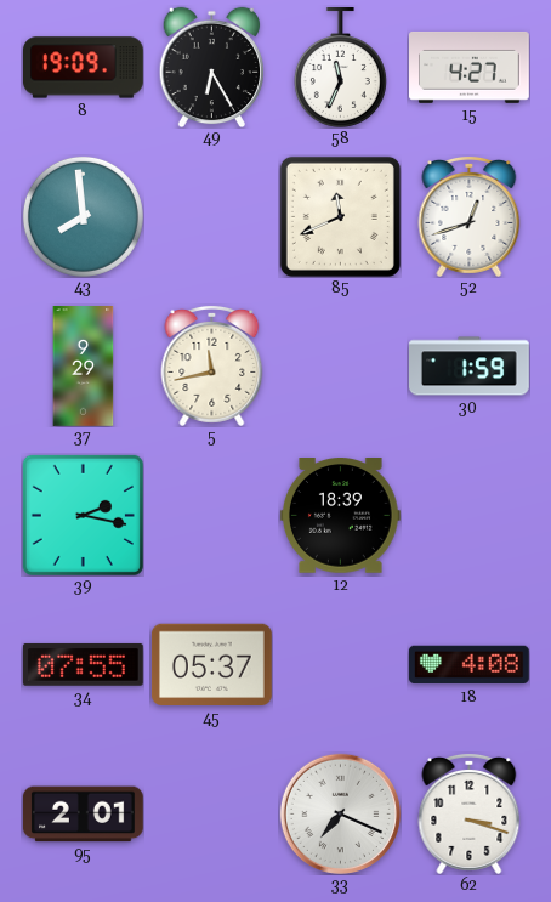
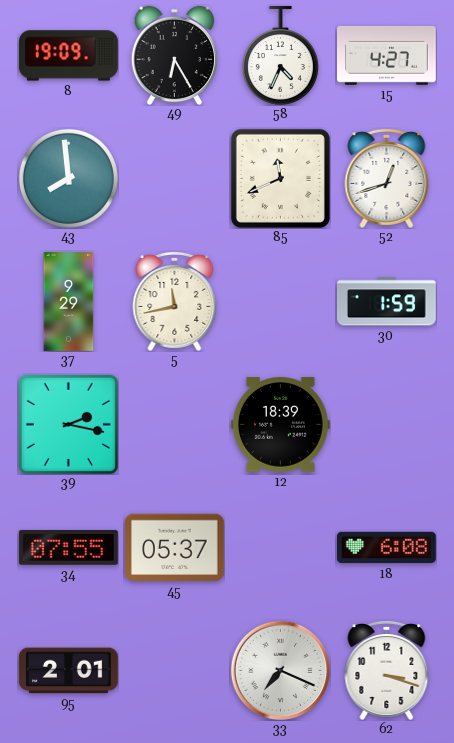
58: 11:34 -> 4:34 (280, 56)
18: 4:08 -> 6:08 (387, 548)
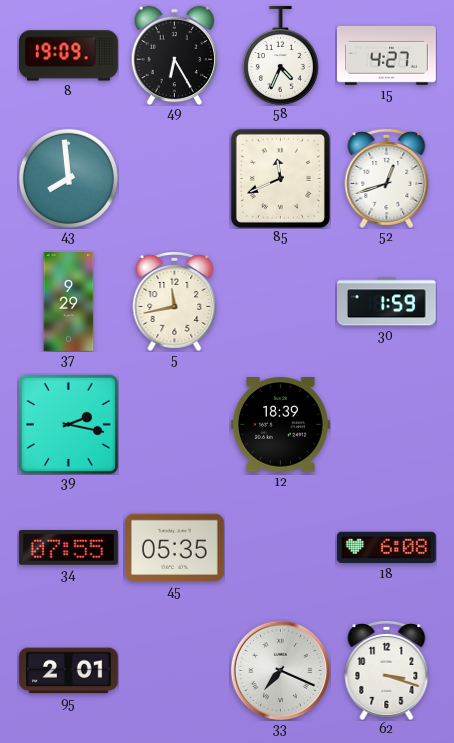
45: 05:37 -> 05:35 (174, 548)
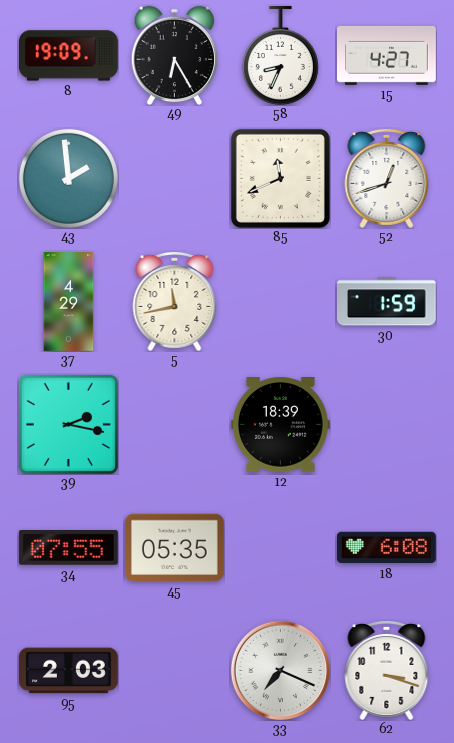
58: 4:34 -> 8:34 (280, 56)
43: 7:59 -> 1:59 (68, 178)
37: 9:29 -> 4:29 (69, 302)
95: 2:01 -> 2:03 (69, 671)
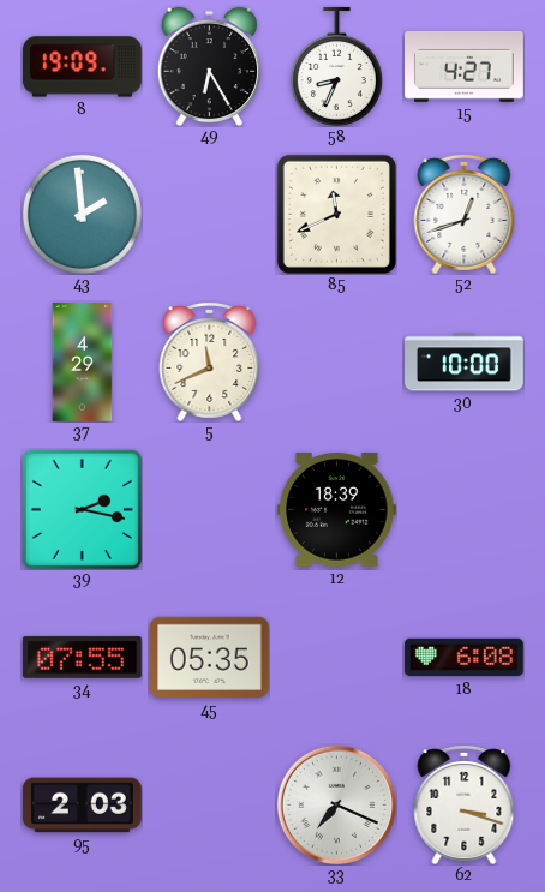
5: 11:43 -> 11:41 (210, 361)
30: 1:59 -> 10:00 (465, 363)
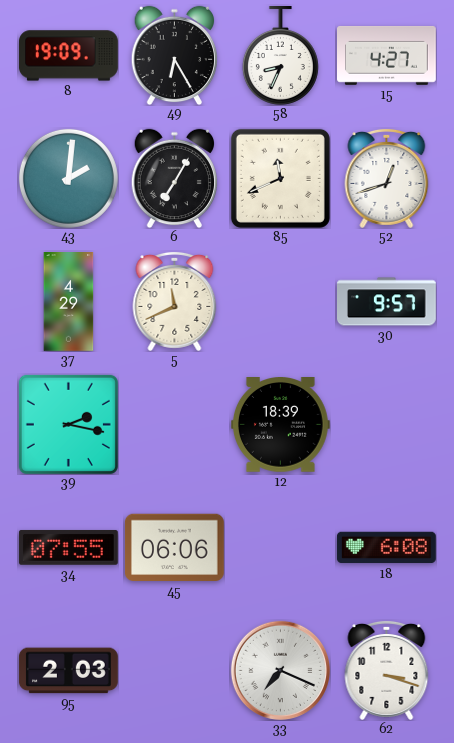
43: 1:59 -> 2:01 (68, 178)
6: none -> 7:05 (174, 178)
30: 10:00 -> 9:57 (387, 302)
45: 05:35 -> 06:06 (174, 548)
